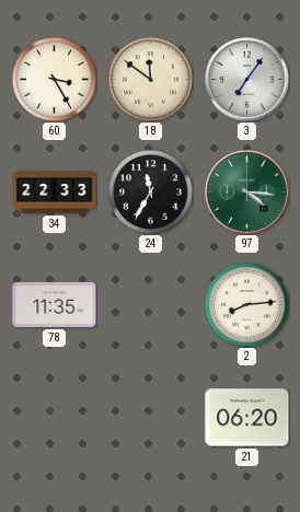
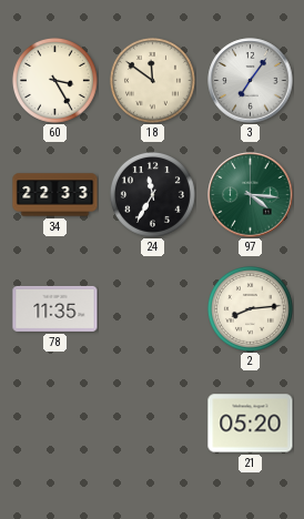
21: 06:20 -> 05:20 (251, 424)
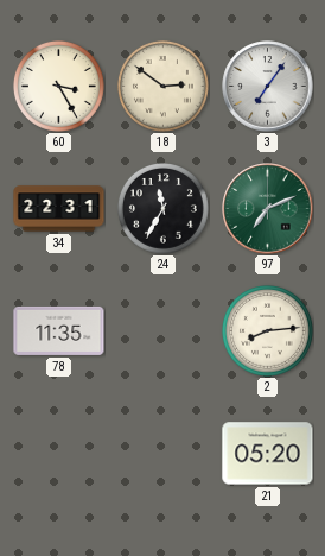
18: 11:51 -> 2:51 (162, 86)
34: 22:33 -> 22:31 (59, 209)
97: 4:16 -> 7:11 (268, 209)
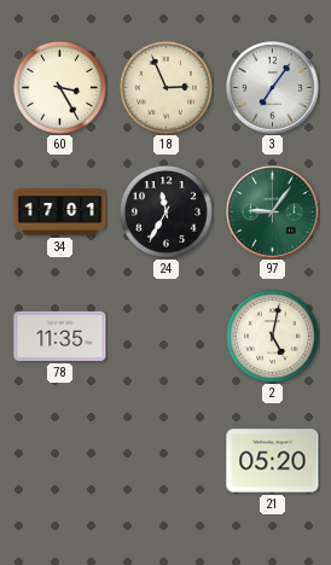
18: 2:51 -> 2:56 (165, 87)
34: 22:31 -> 17:01 (60, 212)
97: 7:11 -> 9:06 (273, 212)
2: 8:14 -> 5:02 (272, 336)
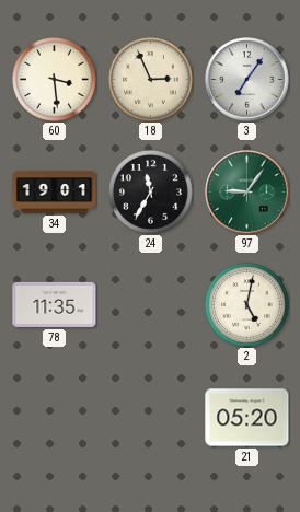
60: 3:25 -> 3:29 (54, 79)
34: 17:01 -> 19:01 (55, 193)
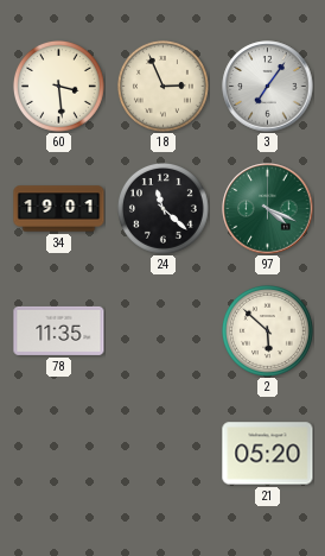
24: 11:35 -> 11:22 (162, 208)
97: 9:06 -> 4:19 (268, 209)
2: 5:02 -> 5:52 (267, 330)
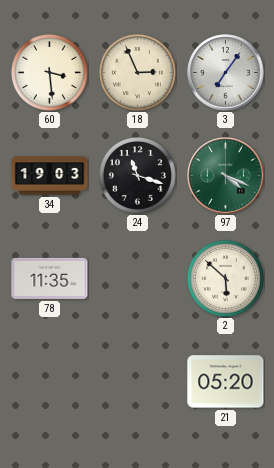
34: 19:01 -> 19:03 (50, 176)
24: 11:22 -> 11:18 (137, 175)
